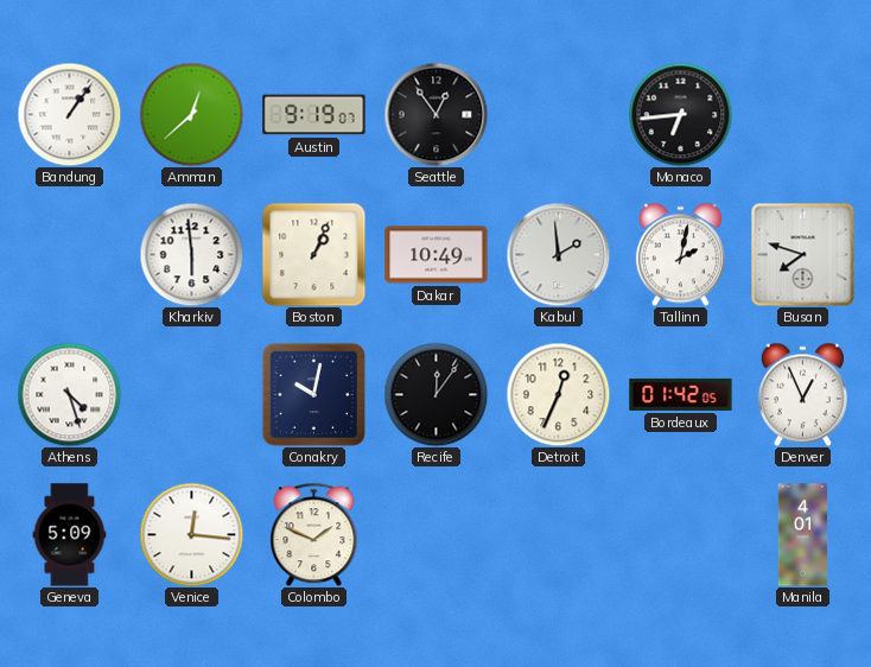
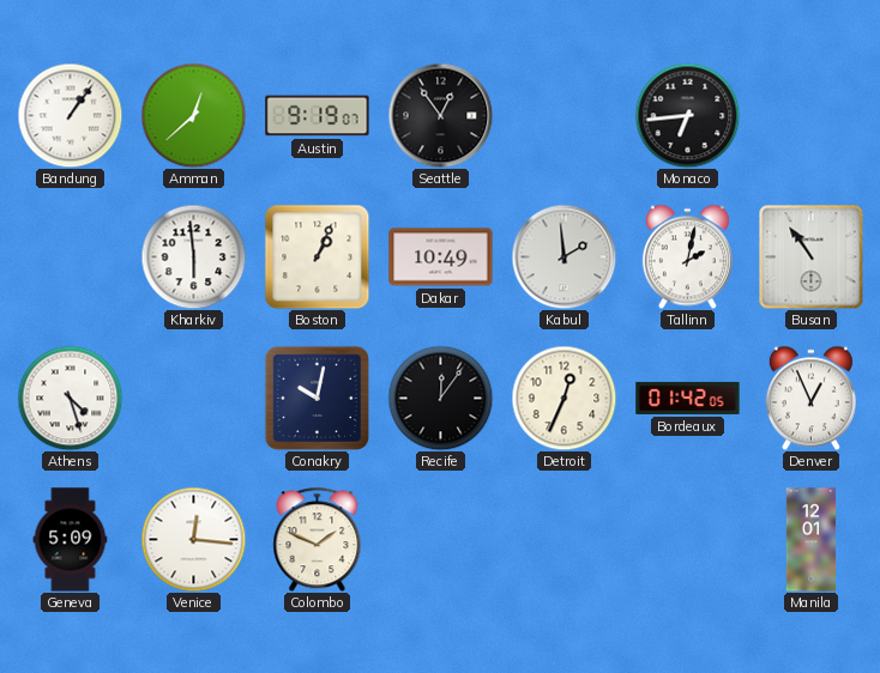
Busan: 7:48 -> 10:54 (810, 256)
Manila: 4:01 -> 12:01 (810, 540)
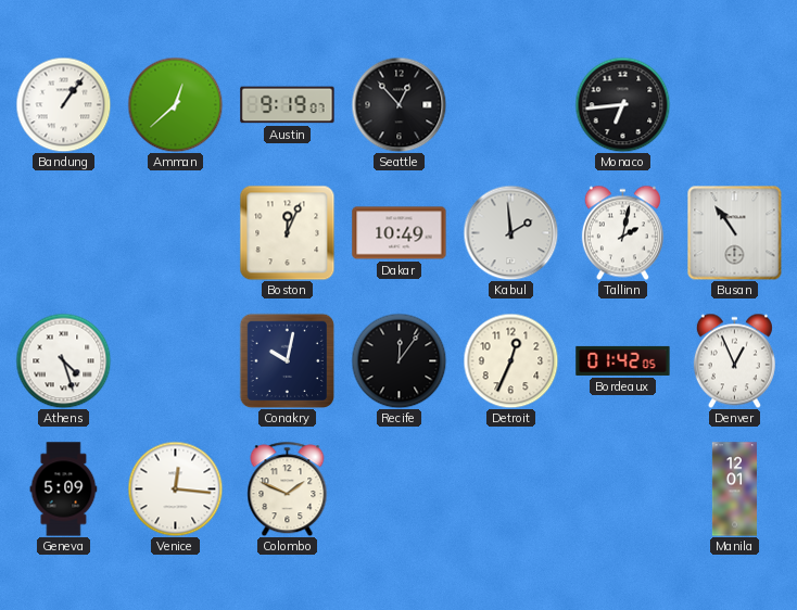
Seattle: 12:54 -> 12:53 (399, 104)
Kharkiv: 5:59 -> none (193, 256)
Boston: 1:04 -> 12:04 (287, 232)
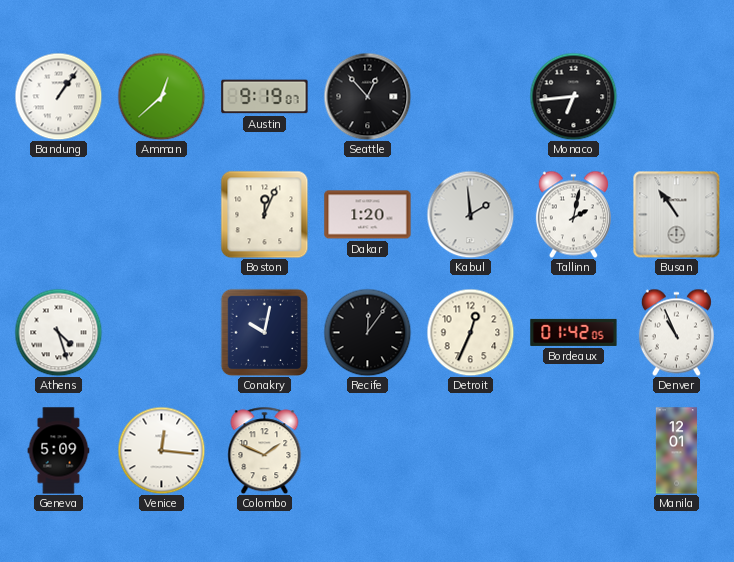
Dakar: 10:49 -> 1:20 (368, 215)
Denver: 12:56 -> 10:56 (676, 332)
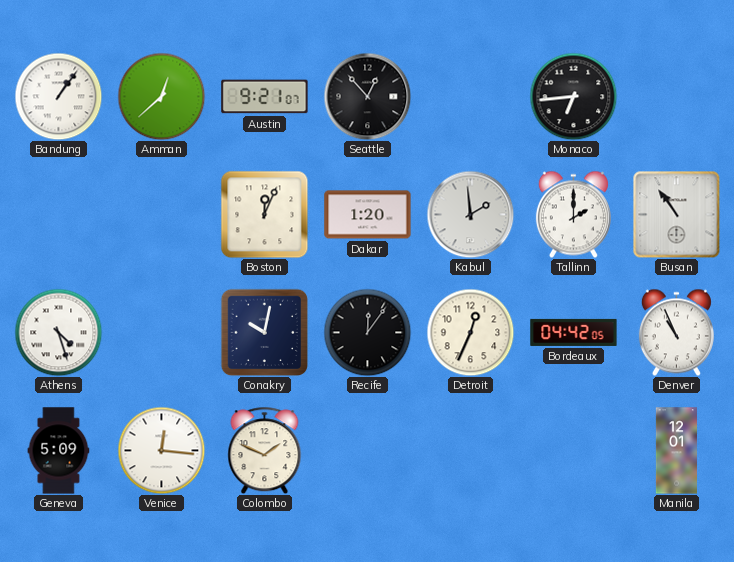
Austin: 9:19 -> 9:21 (265, 97)
Tallinn: 2:02 -> 2:00 (573, 214)
Bordeaux: 01:42 -> 04:42 (574, 332)
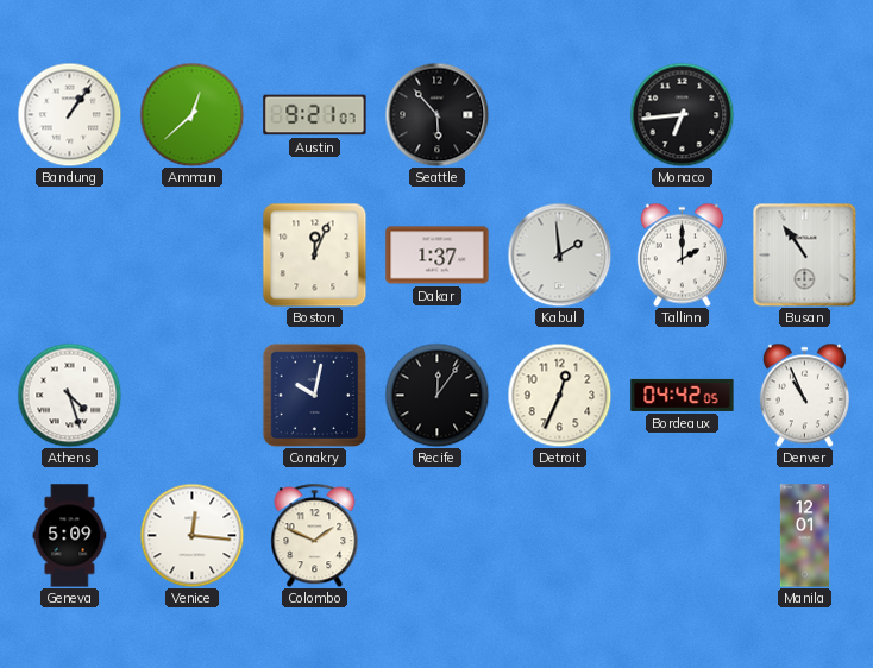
Seattle: 12:53 -> 5:53 (436, 114)
Dakar: 1:20 -> 1:37 (438, 256)
